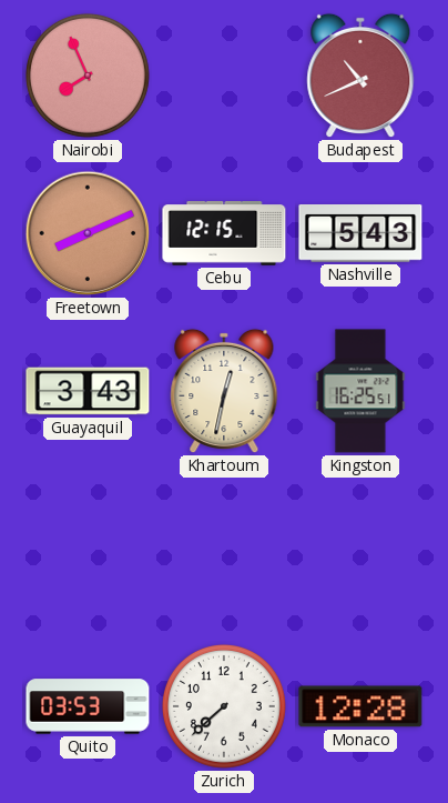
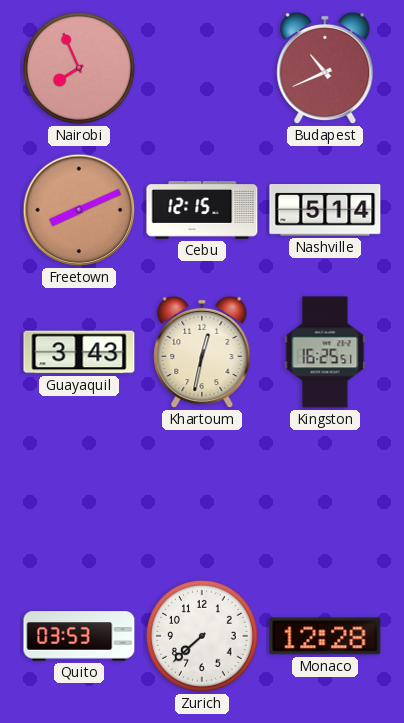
Nashville: 5:43 -> 5:14 (325, 210)
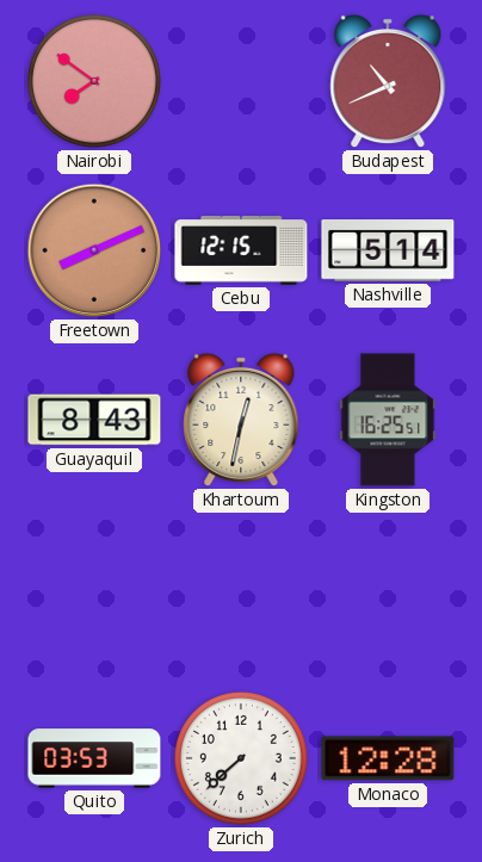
Nairobi: 7:56 -> 7:51 (94, 81)
Guayaquil: 3:43 -> 8:43 (94, 420)
